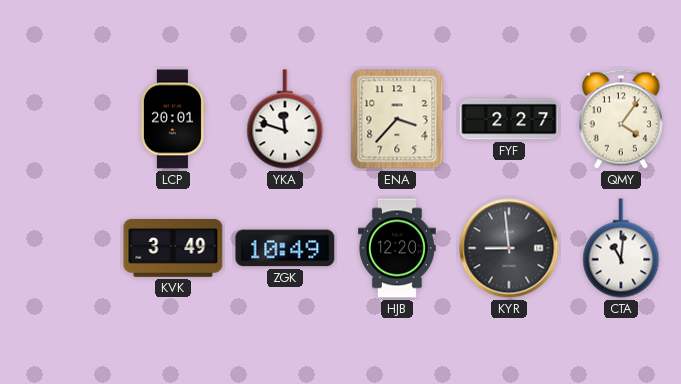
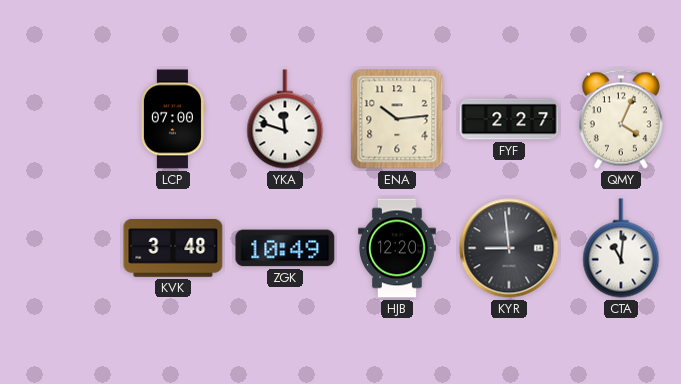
LCP: 20:01 -> 07:00 (172, 119)
ENA: 3:37 -> 10:14 (397, 119)
QMY: 4:06 -> 4:04 (621, 119)
KVK: 3:49 -> 3:48 (173, 249)
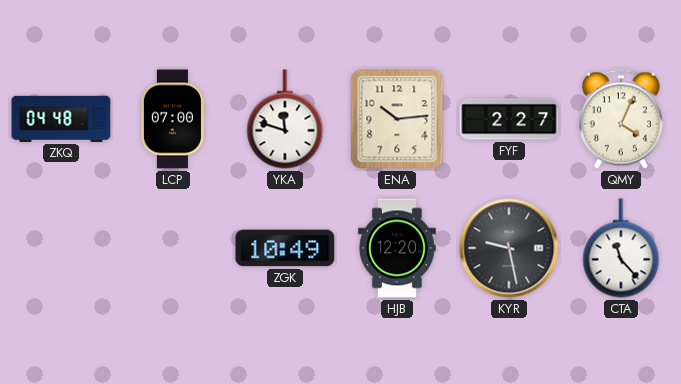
ZKQ: none -> 04:48 (61, 119)
KVK: 3:48 -> none (173, 249)
KYR: 8:59 -> 9:28 (509, 248)
CTA: 11:01 -> 11:23 (621, 248)
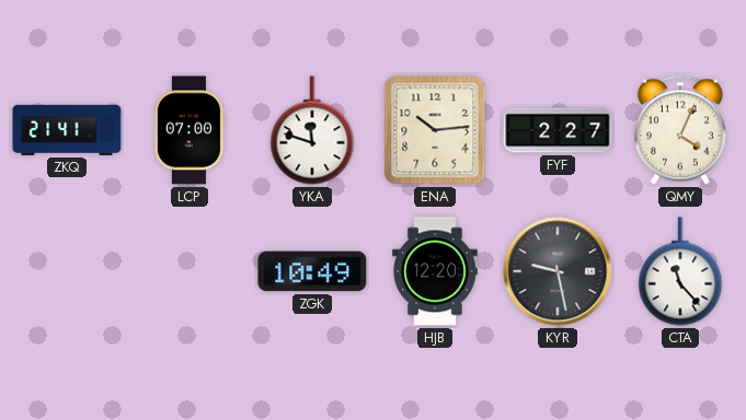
ZKQ: 04:48 -> 21:41 (67, 130)
